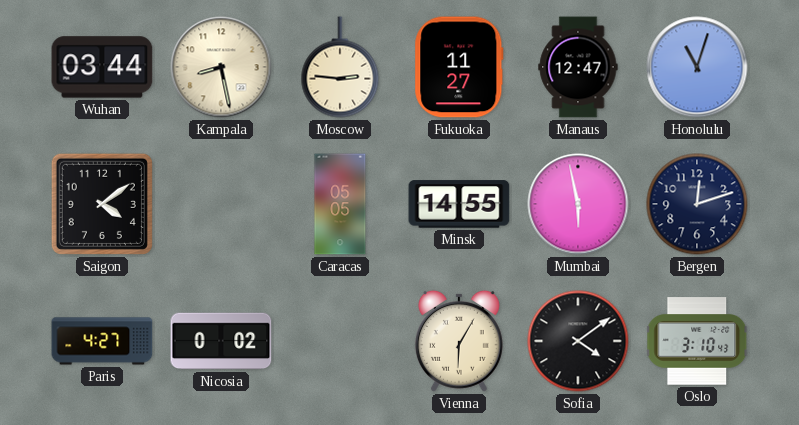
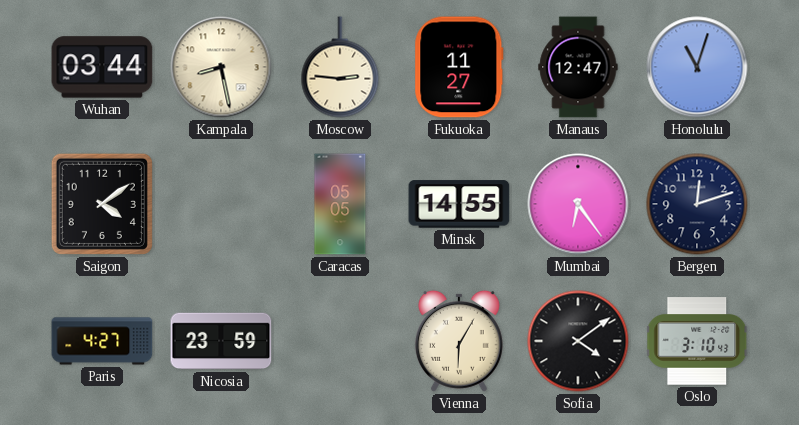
Mumbai: 5:58 -> 6:24 (578, 204)
Nicosia: 0:02 -> 23:59 (221, 341)
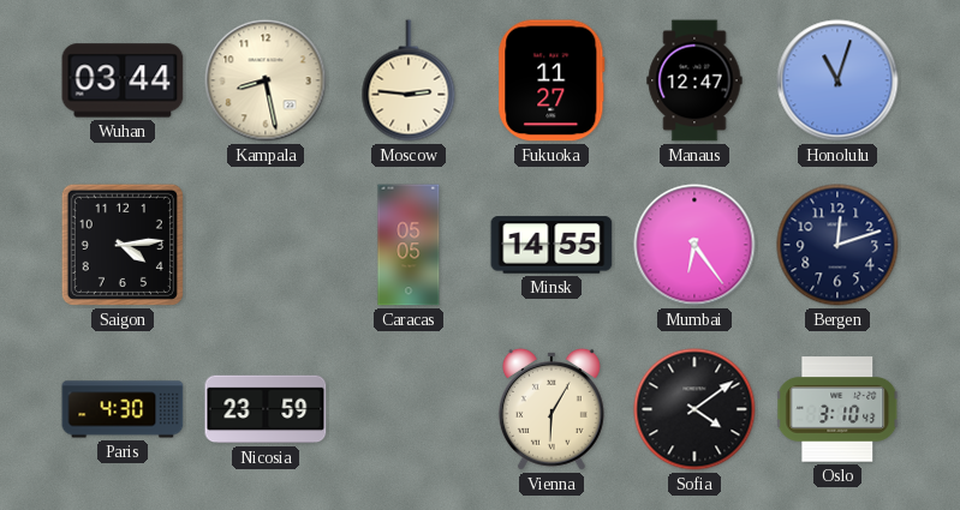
Saigon: 4:09 -> 4:14 (123, 245)
Paris: 4:27 -> 4:30 (123, 409)
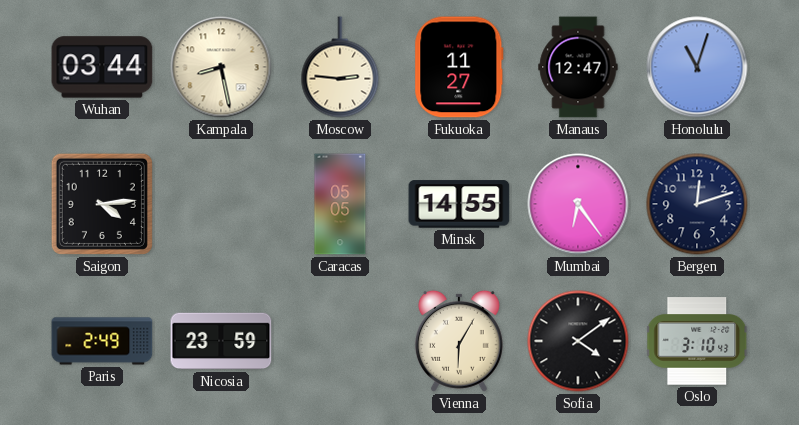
Paris: 4:30 -> 2:49 (102, 341)
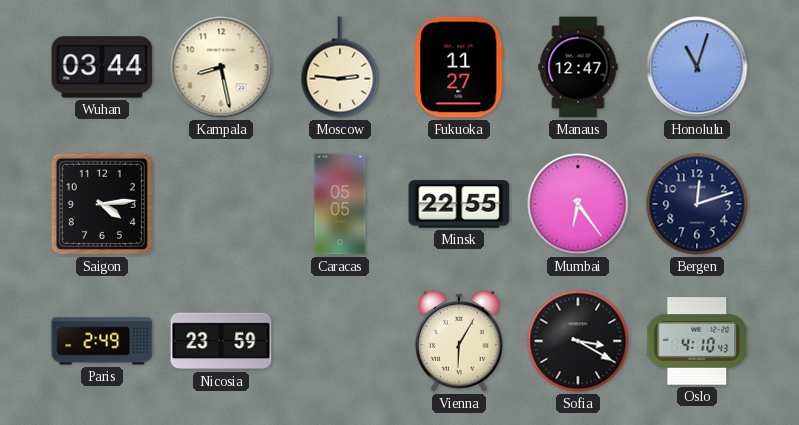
Minsk: 14:55 -> 22:55 (459, 204)
Sofia: 4:09 -> 3:20 (578, 341)
Oslo: 3:10 -> 4:10 (698, 341)
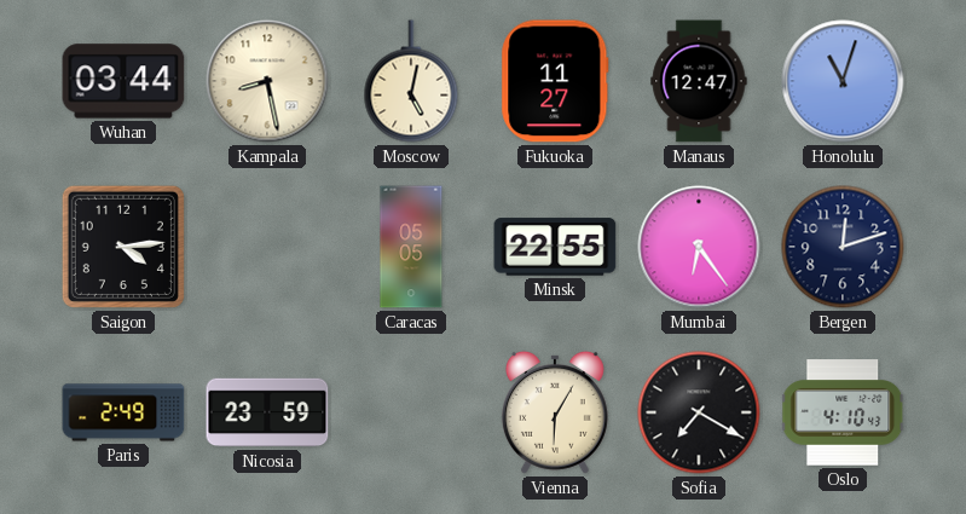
Moscow: 2:46 -> 5:02 (411, 81)
Sofia: 3:20 -> 7:20 (699, 412)
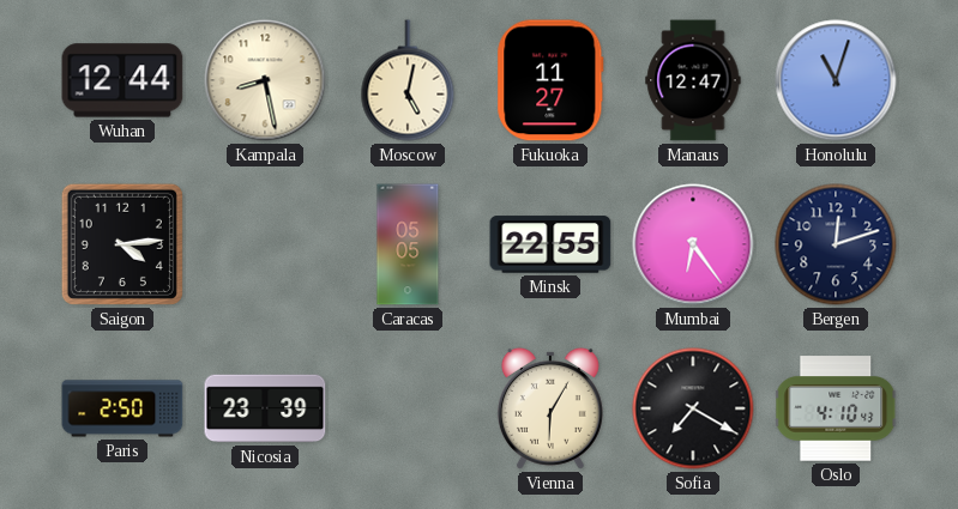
Wuhan: 03:44 -> 12:44 (122, 80)
Paris: 2:49 -> 2:50 (122, 408)
Nicosia: 23:59 -> 23:39 (265, 408)
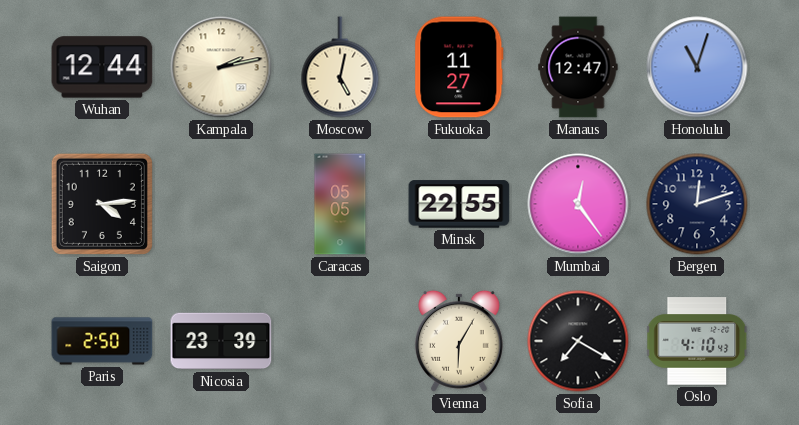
Kampala: 8:28 -> 2:13 (221, 67)
Mumbai: 6:24 -> 12:24 (578, 204)
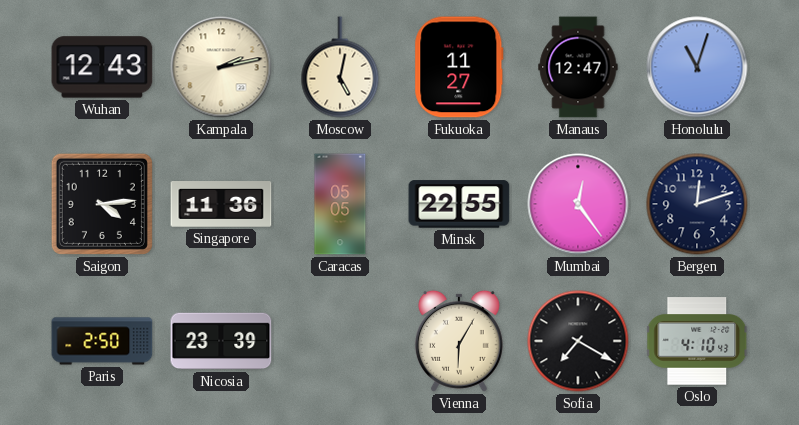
Wuhan: 12:44 -> 12:43 (102, 67)
Singapore: none -> 11:36 (221, 205)
